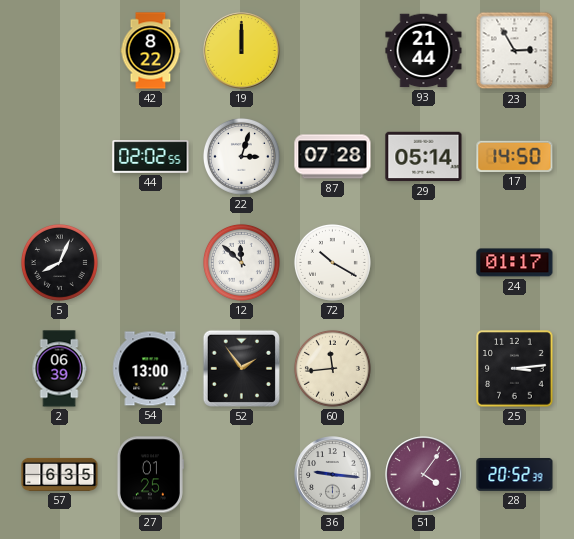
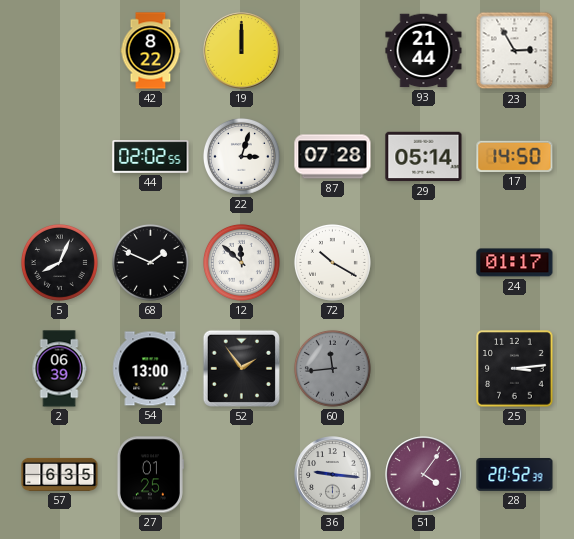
68: none -> 1:49 (150, 262)
60 dial: cream -> grey (332, 368)
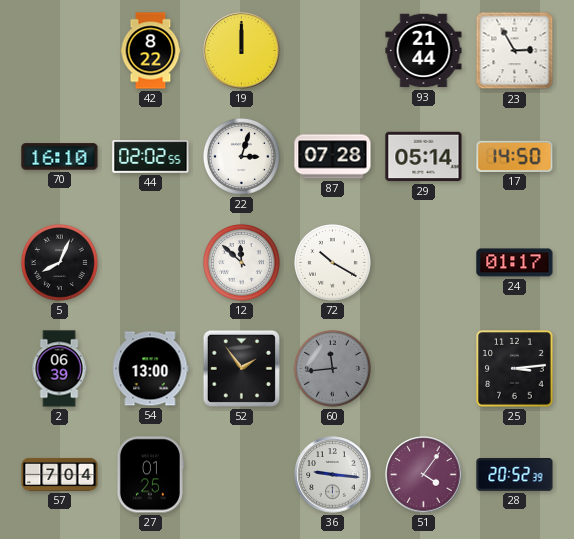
70: none -> 16:10 (60, 157)
68: 1:49 -> none (150, 262)
57: 6:35 -> 7:04 (60, 474)
